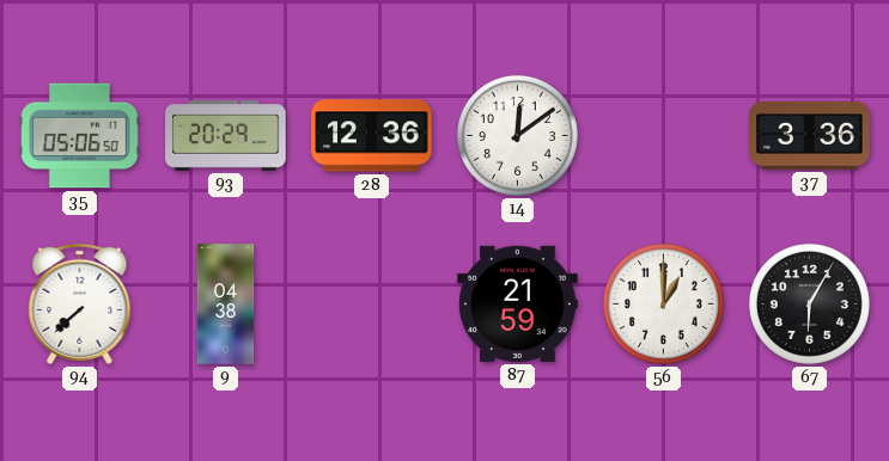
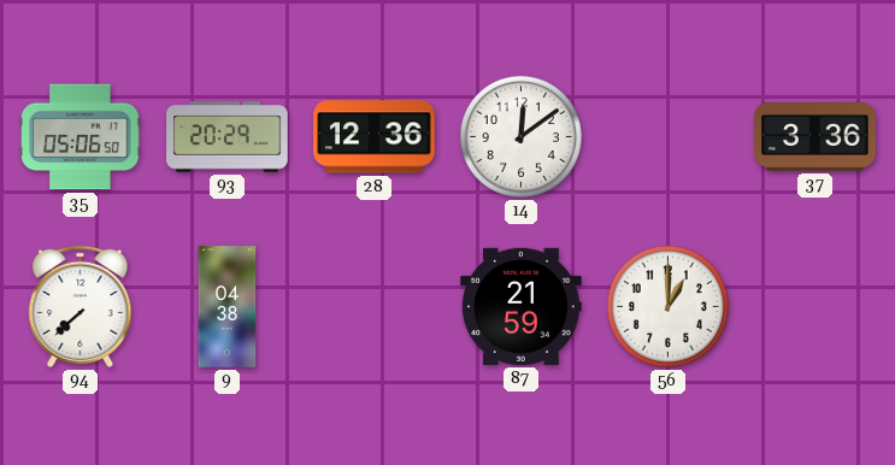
67: 6:05 -> none (809, 303)
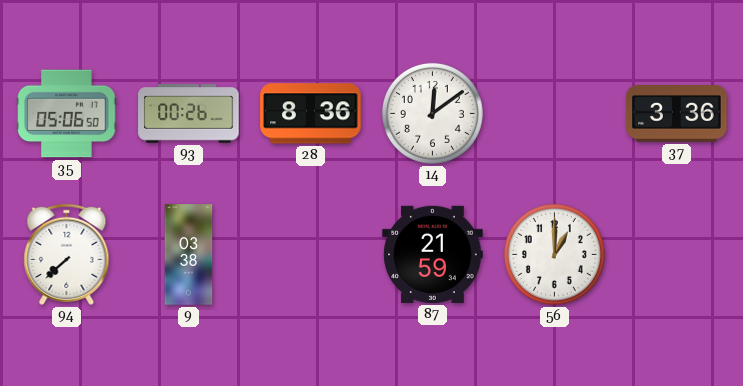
93: 20:29 -> 00:26 (189, 114)
28: 12:36 -> 8:36 (311, 114)
9: 04:38 -> 03:38 (189, 255)
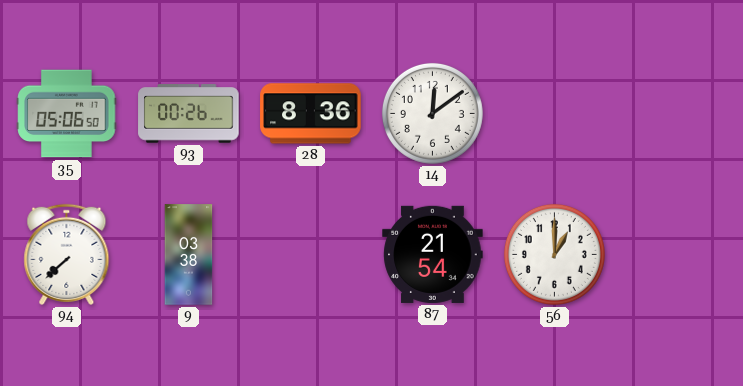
37: 3:36 -> none (677, 114)
87: 21:59 -> 21:54 (433, 254)
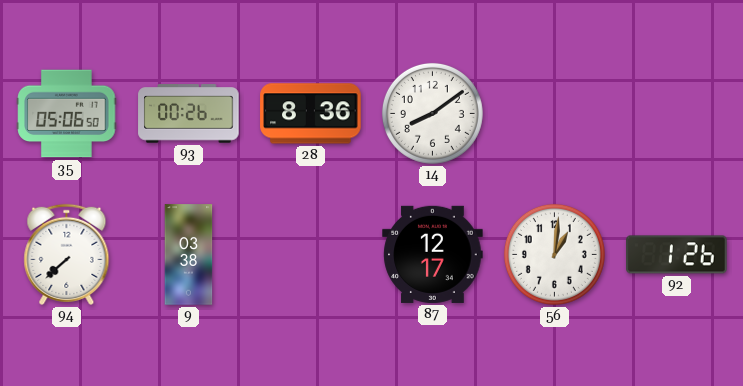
14: 12:09 -> 8:09 (432, 113)
87: 21:54 -> 12:17 (433, 254)
56: 1:00 -> 1:01 (554, 254)
92: none -> 1:26 (677, 255)
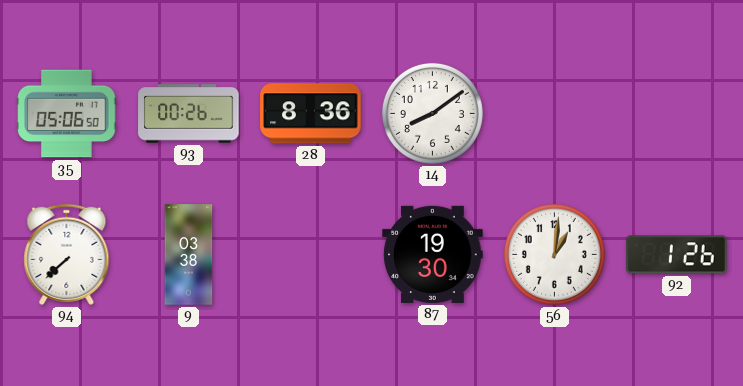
87: 12:17 -> 19:30 (433, 254)
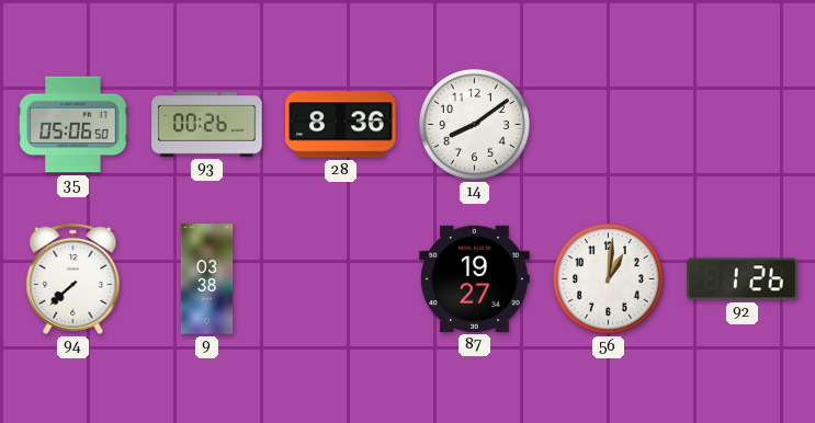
87: 19:30 -> 19:27 (475, 278)
